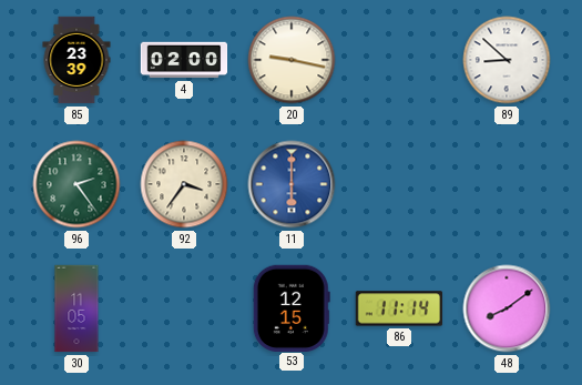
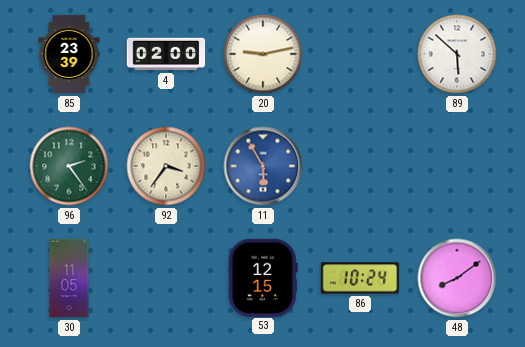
20: 9:17 -> 9:13 (263, 54)
89: 8:52 -> 5:52 (457, 54)
11: 6:00 -> 5:55 (263, 166)
86: 11:14 -> 10:24 (360, 278)
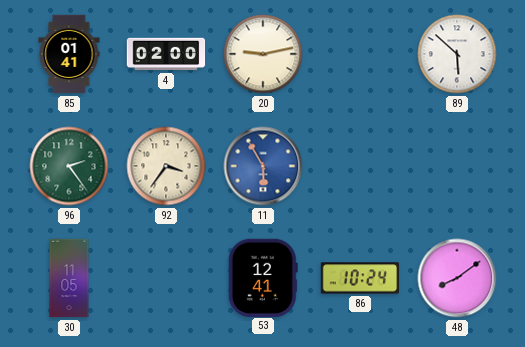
85: 23:39 -> 01:41 (69, 54)
53: 12:15 -> 12:41 (263, 277)
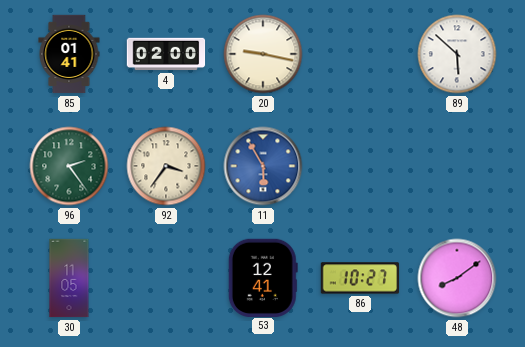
20: 9:13 -> 9:17 (263, 54)
86: 10:24 -> 10:27 (360, 278)
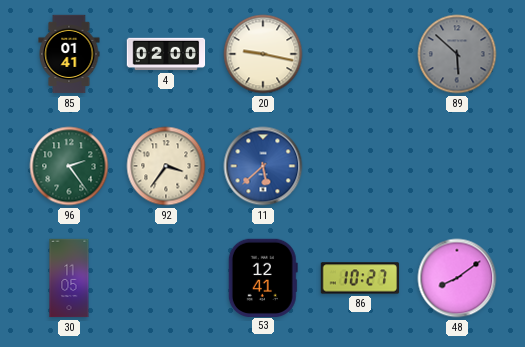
89 dial: white -> grey (457, 54)
11: 5:55 -> 5:38 (263, 166)
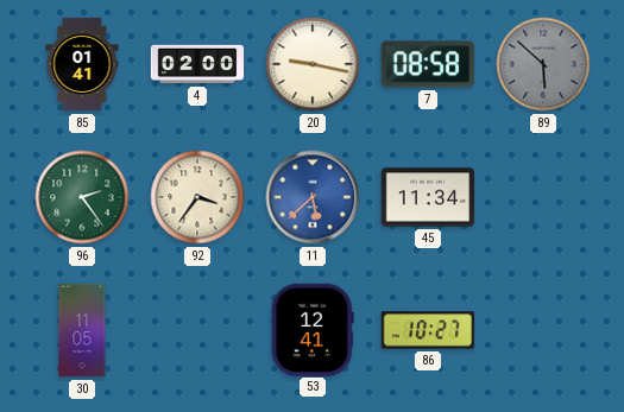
7: none -> 08:58 (428, 64)
45: none -> 11:34 (428, 197)
48: 8:09 -> none (457, 278)
